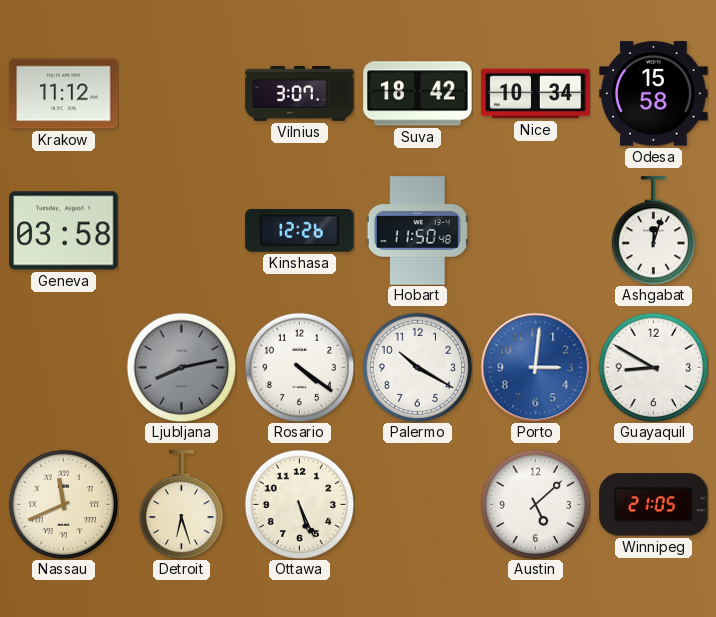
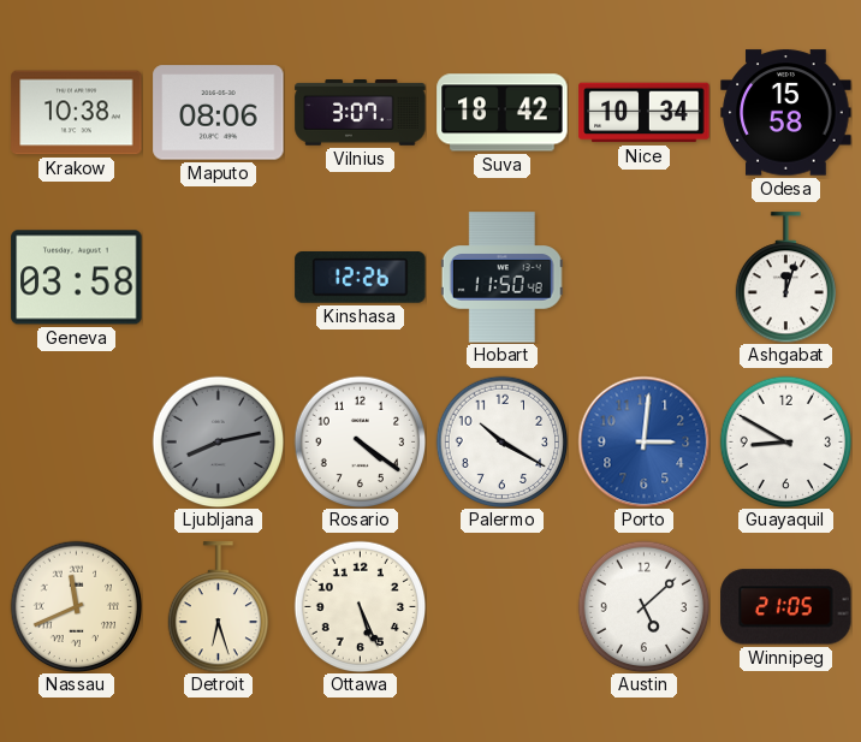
Krakow: 11:12 -> 10:38 (77, 113)
Maputo: none -> 08:06 (219, 113)
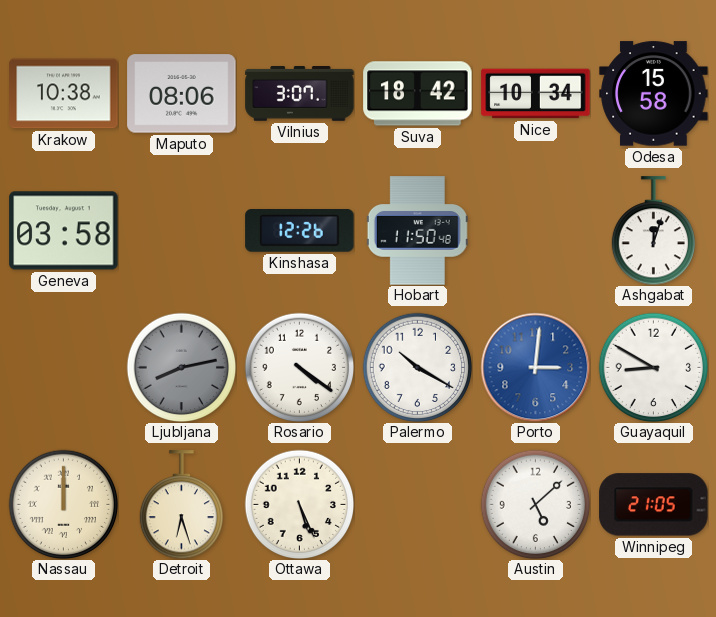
Nassau: 11:41 -> 12:00 (63, 504)
